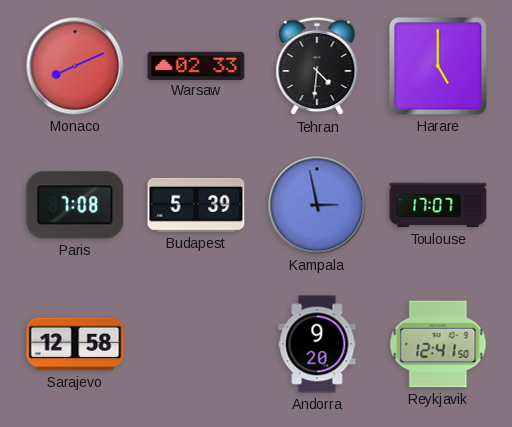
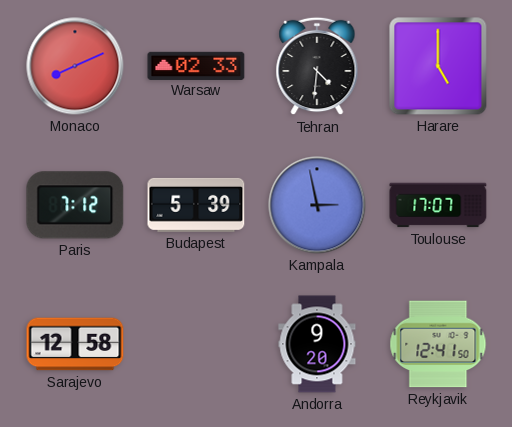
Paris: 7:08 -> 7:12 (75, 205)
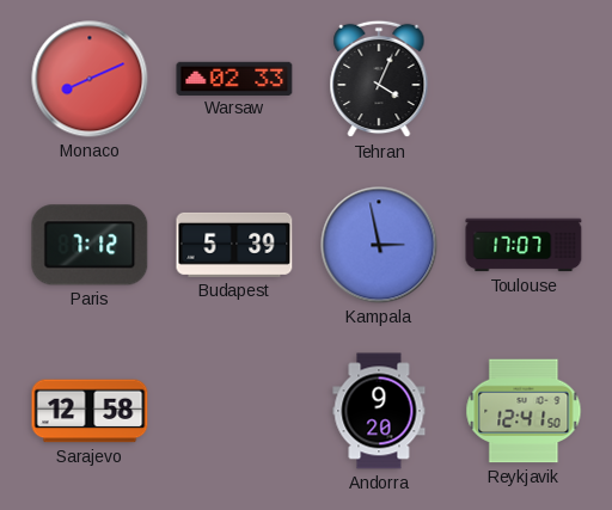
Tehran: 4:31 -> 4:04 (379, 79)
Harare: 5:00 -> none (438, 66)
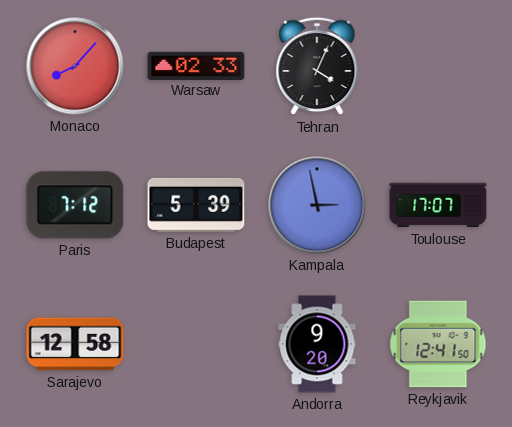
Monaco: 8:11 -> 8:07 (75, 66)
